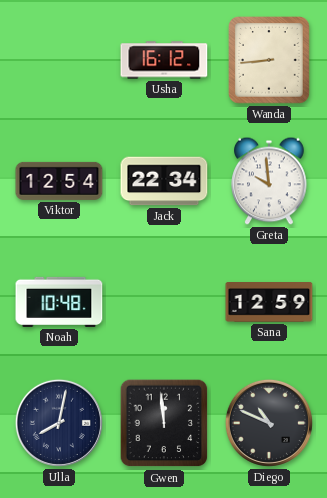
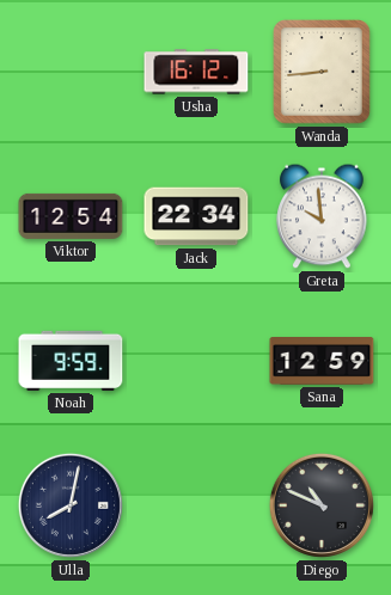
Noah: 10:48 -> 9:59 (71, 361)
Gwen: 11:59 -> none (164, 423)
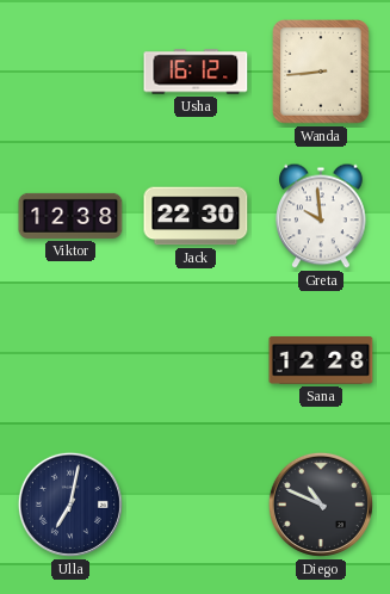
Viktor: 12:54 -> 12:38 (70, 216)
Jack: 22:34 -> 22:30 (196, 216)
Noah: 9:59 -> none (71, 361)
Sana: 12:59 -> 12:28 (321, 360)
Ulla: 8:02 -> 7:02 (70, 505)
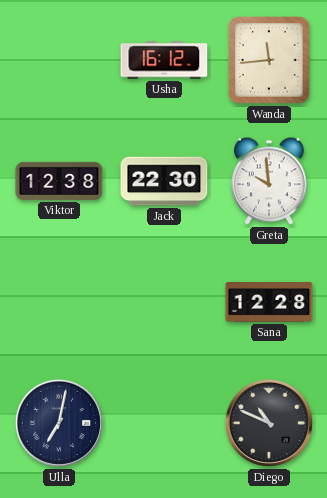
Wanda: 8:44 -> 11:44 (270, 61)
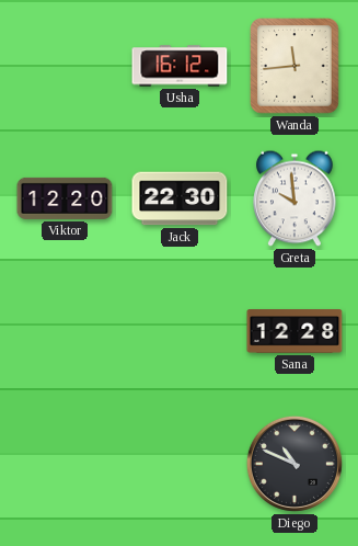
Viktor: 12:38 -> 12:20 (65, 198)
Ulla: 7:02 -> none (59, 423)
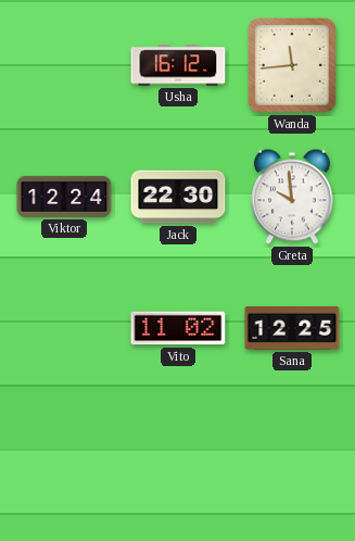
Viktor: 12:20 -> 12:24 (64, 197)
Vito: none -> 11:02 (178, 328)
Sana: 12:28 -> 12:25 (292, 328)
Diego: 10:49 -> none (295, 464)
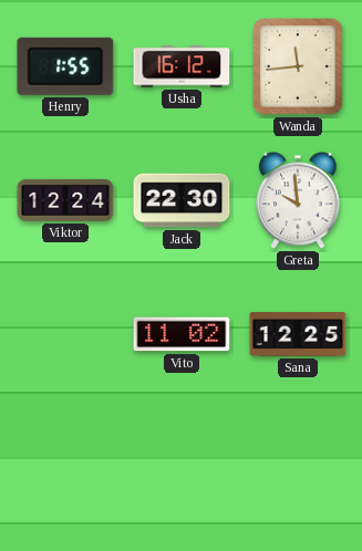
Henry: none -> 1:55 (65, 66)
